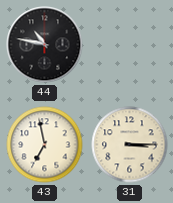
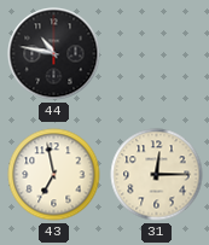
31: 3:15 -> 12:15 (157, 175)
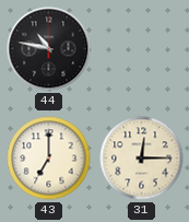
43: 6:58 -> 7:00 (49, 159)
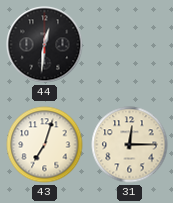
44: 10:47 -> 12:31 (45, 45)
43: 7:00 -> 7:03 (45, 145)
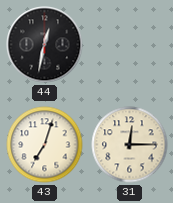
44: 12:31 -> 12:32 (45, 45)
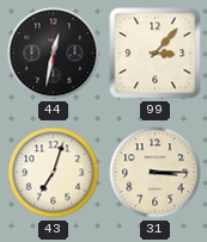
99: none -> 3:07 (156, 54)
31: 12:15 -> 3:15 (156, 173)
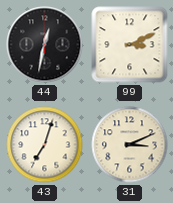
99: 3:07 -> 3:11 (130, 45)
31: 3:15 -> 3:11 (130, 145)
